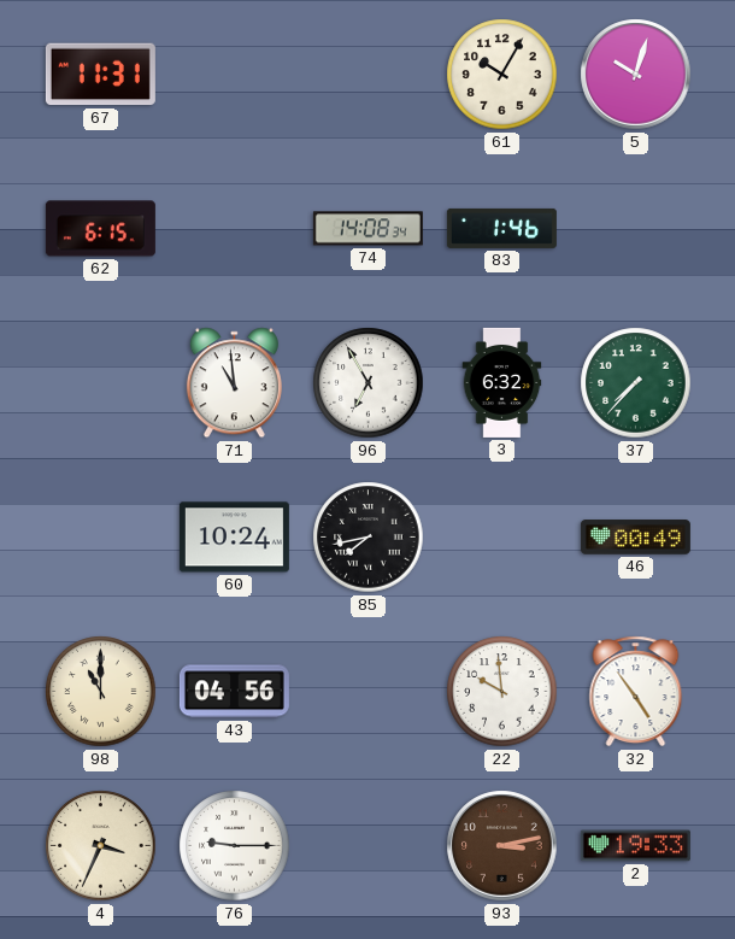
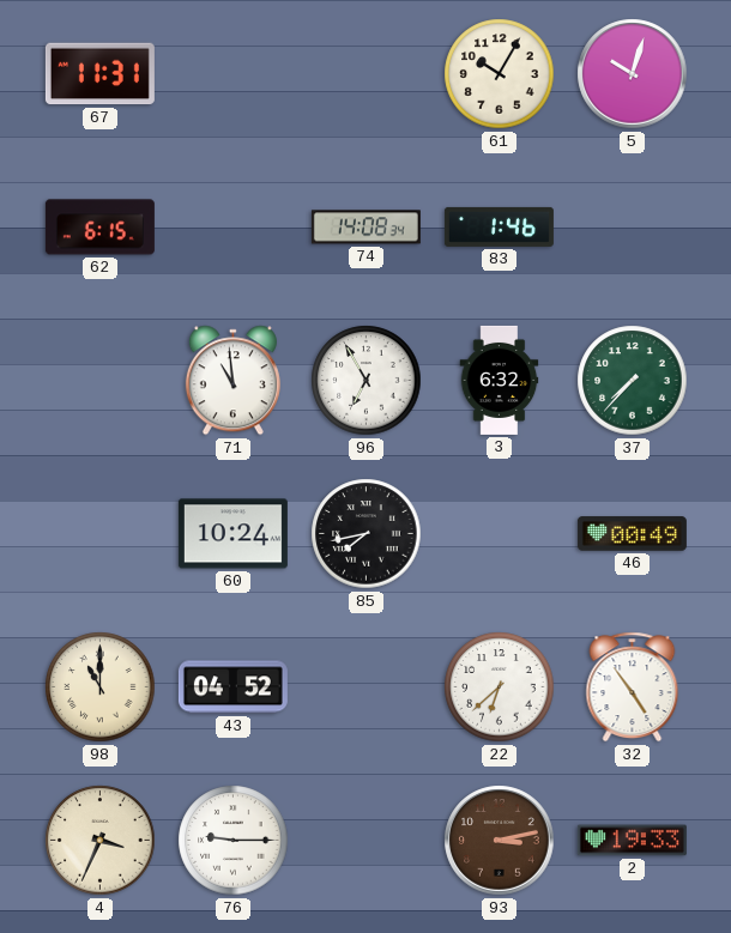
43: 04:56 -> 04:52 (232, 687)
22: 9:59 -> 6:38 (500, 687)
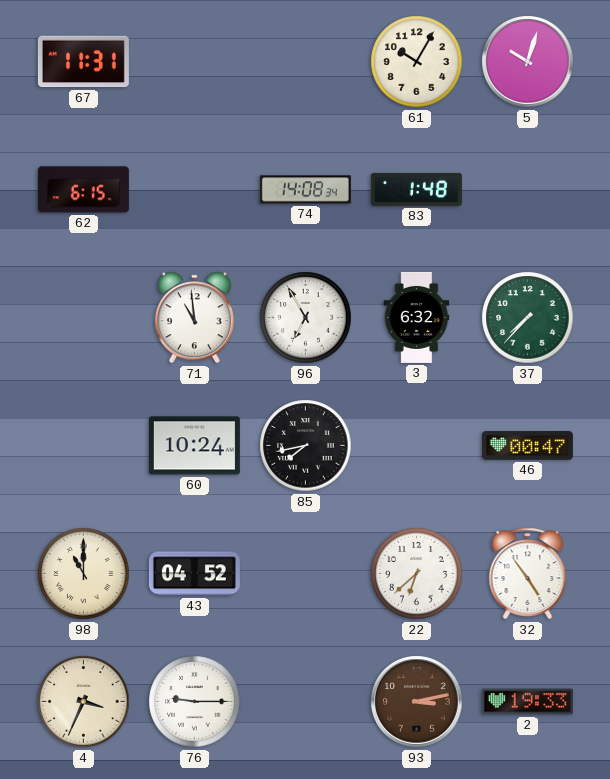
83: 1:46 -> 1:48 (416, 189)
46: 00:49 -> 00:47 (527, 446)
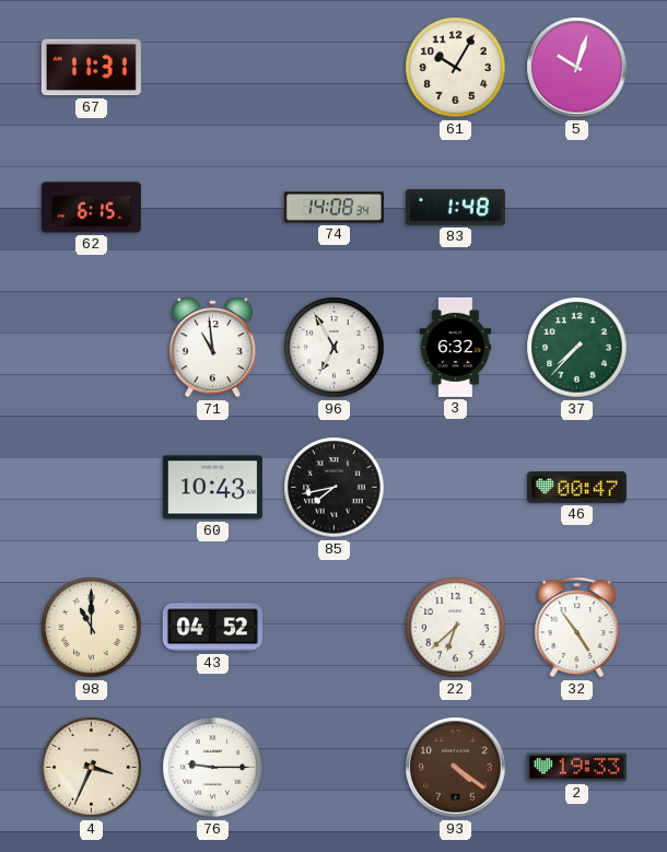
60: 10:24 -> 10:43 (212, 488)
93: 3:13 -> 4:21 (456, 768)
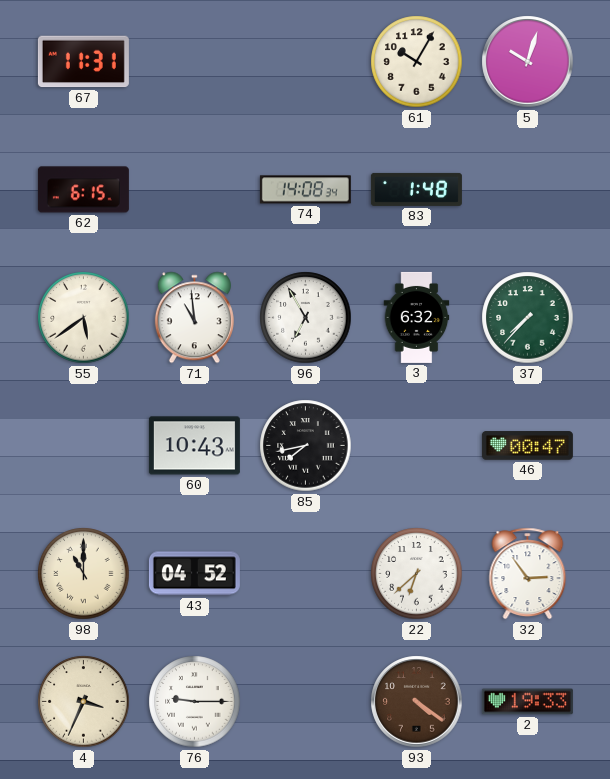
55: none -> 5:39 (84, 318)
32: 4:54 -> 2:54 (528, 574)
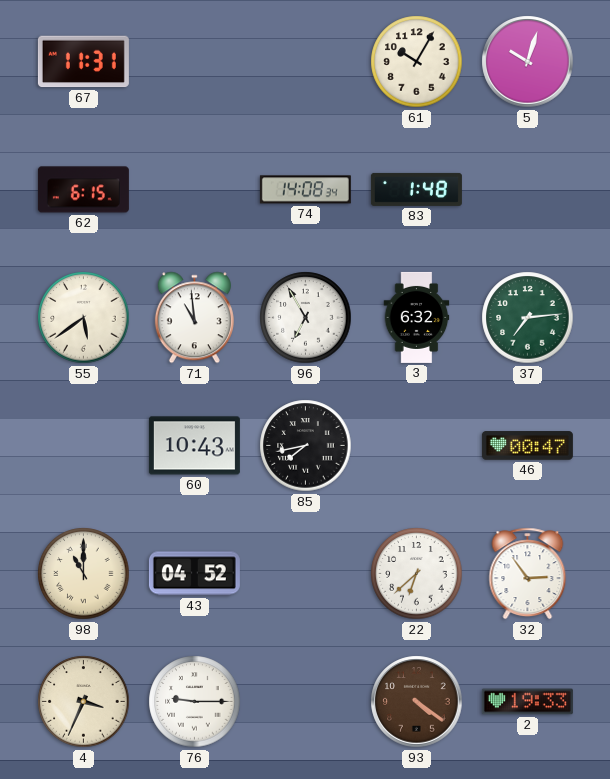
37: 7:37 -> 7:14 (528, 318)
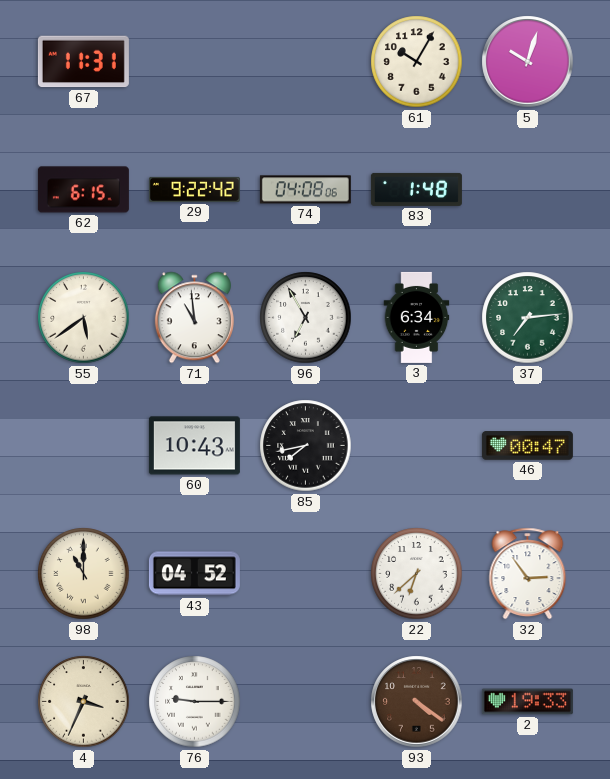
29: none -> 9:22 (194, 189)
74: 14:08 -> 04:08 (305, 190)
3: 6:32 -> 6:34 (417, 317)
